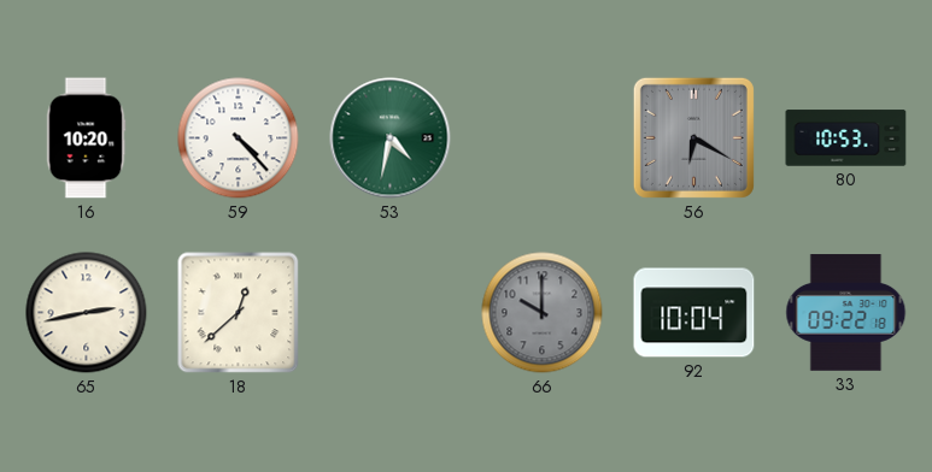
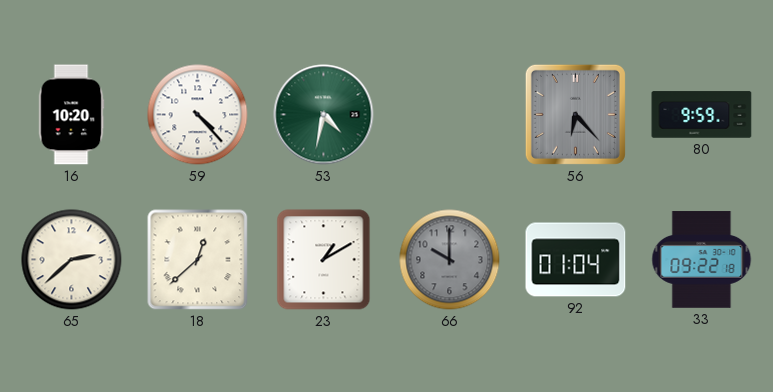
56: 6:20 -> 6:23 (575, 114)
80: 10:53 -> 9:59 (702, 115)
65: 2:43 -> 2:38 (72, 260)
23: none -> 1:10 (324, 260)
92: 10:04 -> 01:04 (576, 260)
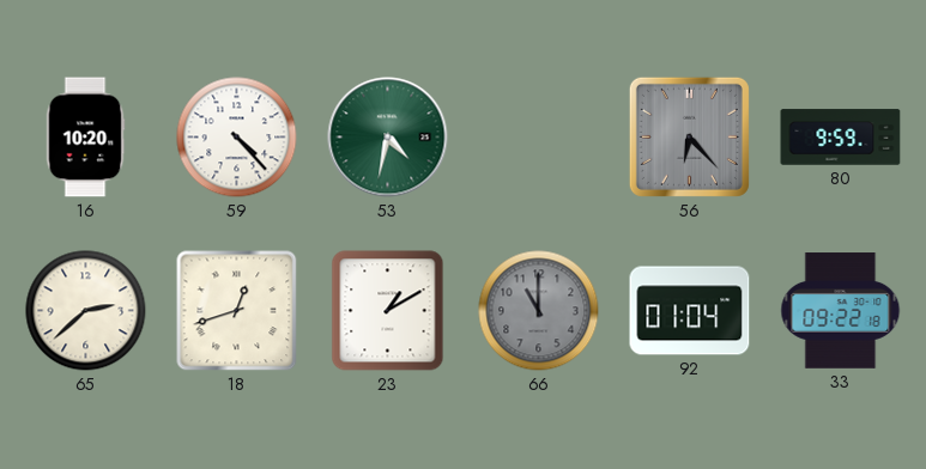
18: 12:38 -> 12:42 (237, 311)
66: 10:00 -> 11:00 (539, 311)
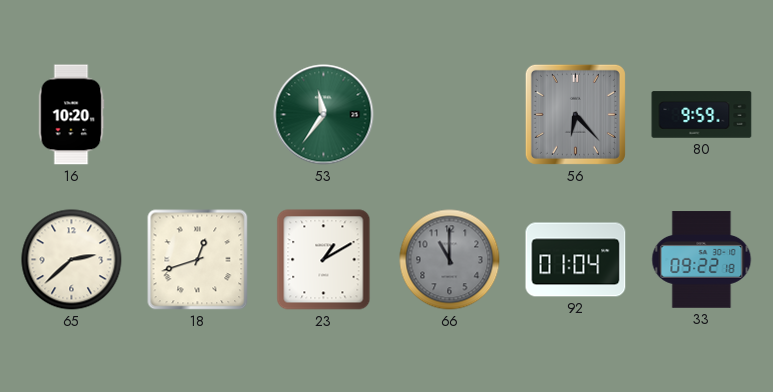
59: 4:23 -> none (237, 138)
53: 4:32 -> 11:36 (324, 115)
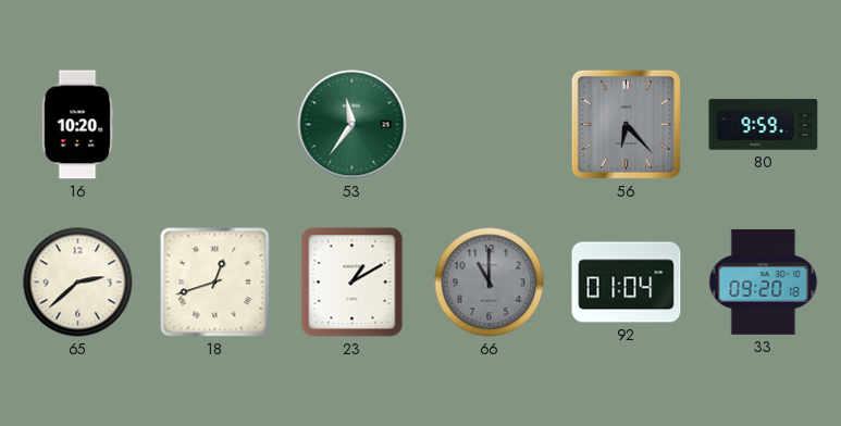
33: 09:22 -> 09:20 (764, 283)
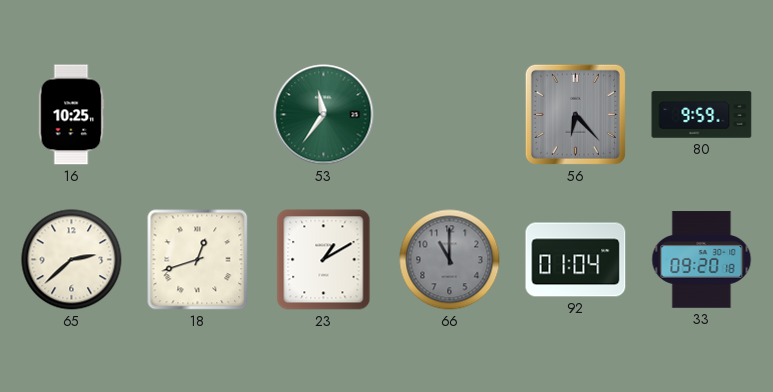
16: 10:20 -> 10:25 (71, 115)
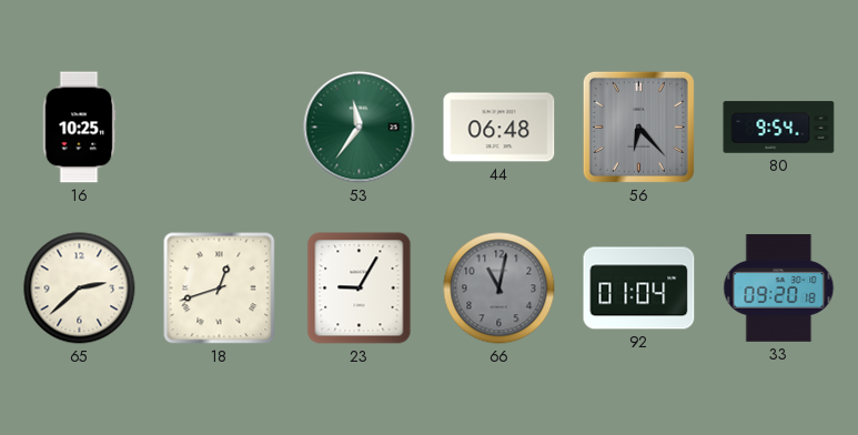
44: none -> 06:48 (499, 128)
80: 9:59 -> 9:54 (779, 128)
23: 1:10 -> 9:05 (360, 289)
66: 11:00 -> 11:02 (499, 289)
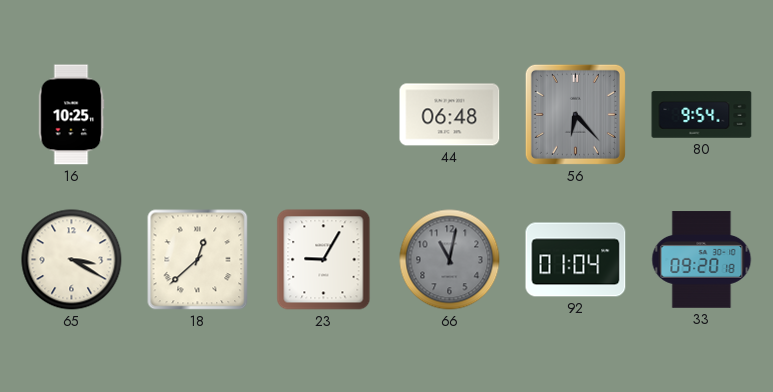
53: 11:36 -> none (360, 128)
65: 2:38 -> 3:20 (72, 260)
18: 12:42 -> 12:38 (198, 260)
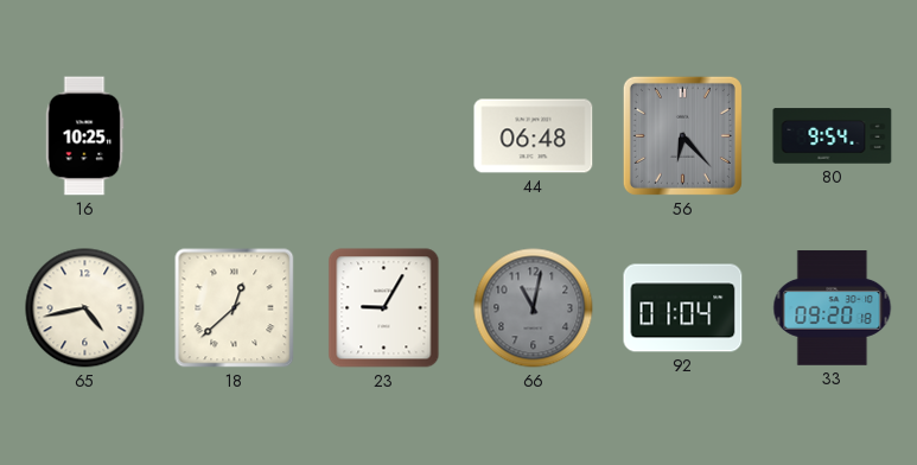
65: 3:20 -> 4:43 (85, 308)
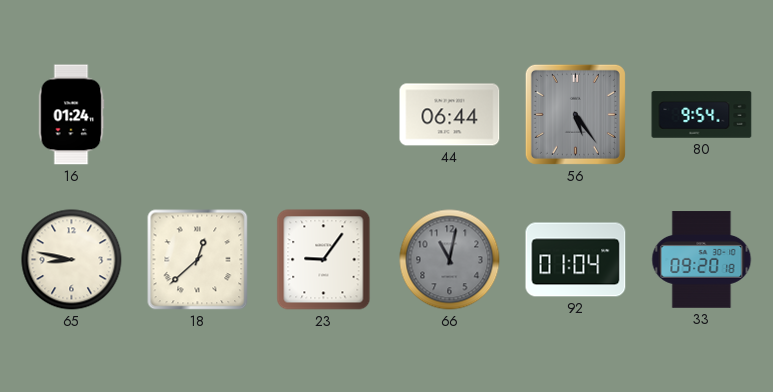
16: 10:25 -> 01:24 (71, 115)
44: 06:48 -> 06:44 (450, 115)
56: 6:23 -> 5:24 (575, 114)
65: 4:43 -> 8:47 (72, 260)
23: 9:05 -> 9:06 (324, 260)
